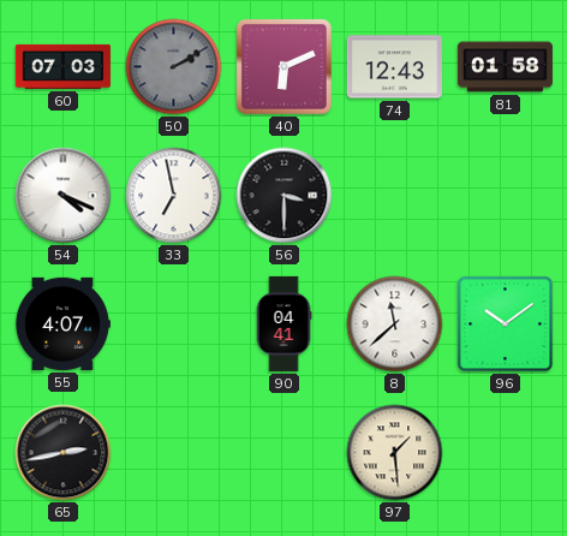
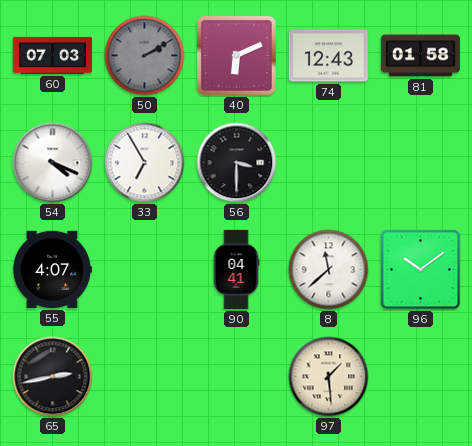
33: 6:58 -> 6:55 (145, 163)
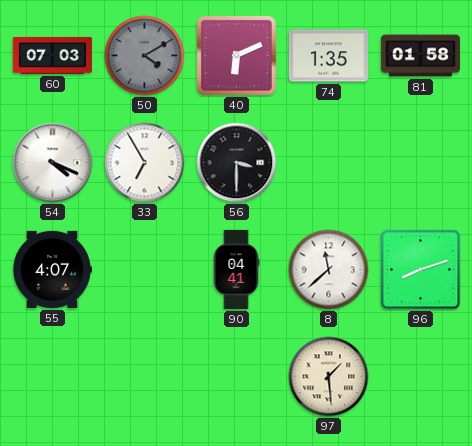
50: 2:10 -> 4:10 (145, 56)
74: 12:43 -> 1:35 (328, 56)
96: 10:09 -> 8:12 (421, 270)
65: 2:43 -> none (53, 377)
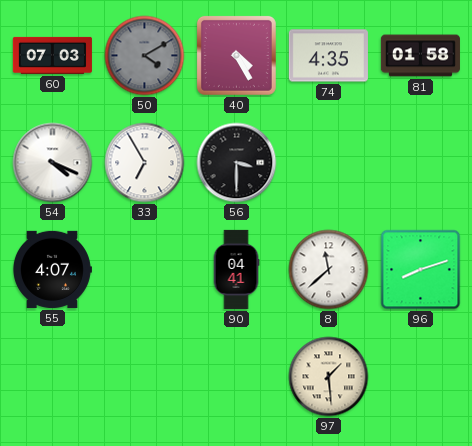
40: 6:11 -> 4:25 (236, 55)
74: 1:35 -> 4:35 (328, 56)
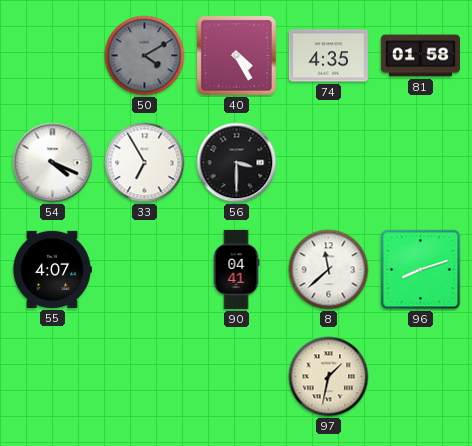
60: 07:03 -> none (52, 55)
97: 1:29 -> 1:32 (329, 377)
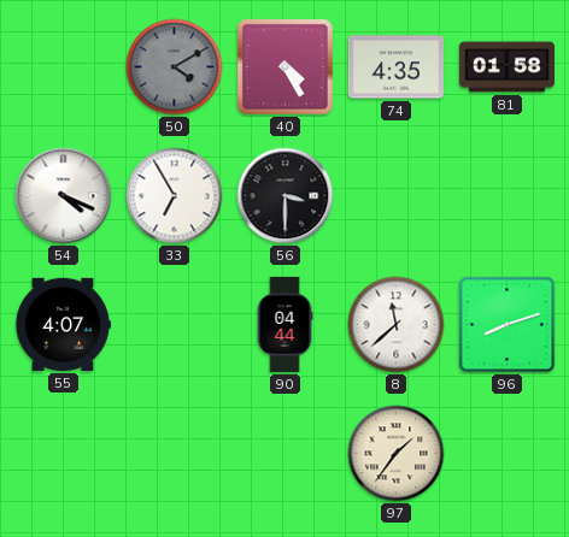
90: 04:41 -> 04:44 (284, 324)
97: 1:32 -> 1:36 (397, 454)
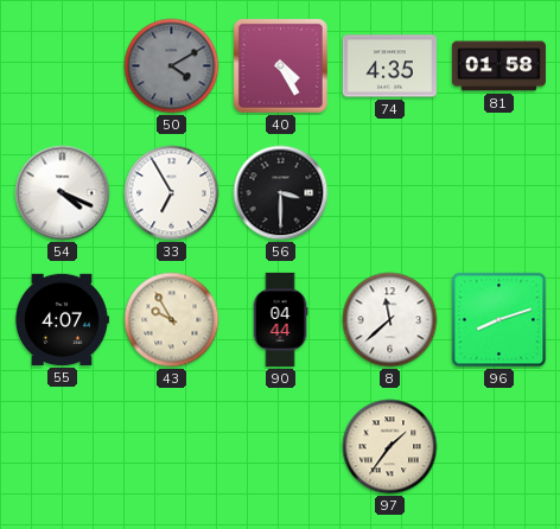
43: none -> 9:55 (172, 320)
